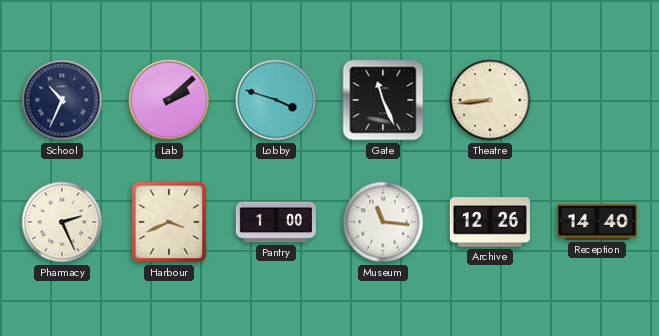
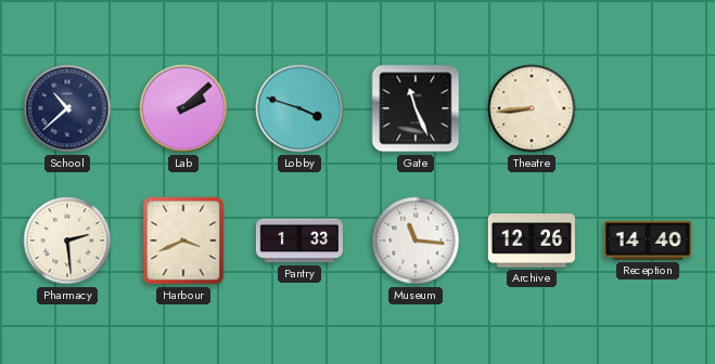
School: 10:34 -> 10:38 (67, 108)
Pharmacy: 2:26 -> 2:29 (67, 240)
Pantry: 1:00 -> 1:33 (299, 240)
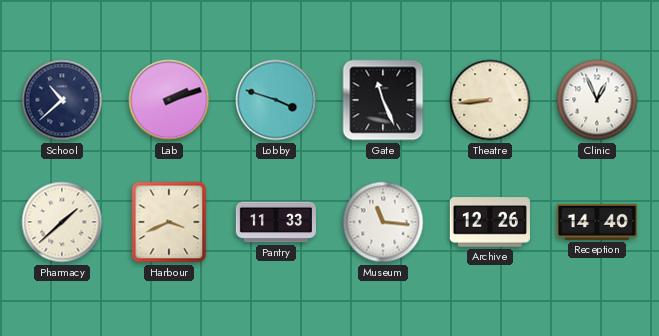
Lab: 2:08 -> 2:12 (169, 100)
Clinic: none -> 12:56 (597, 100)
Pharmacy: 2:29 -> 1:38 (62, 222)
Pantry: 1:33 -> 11:33 (276, 222)
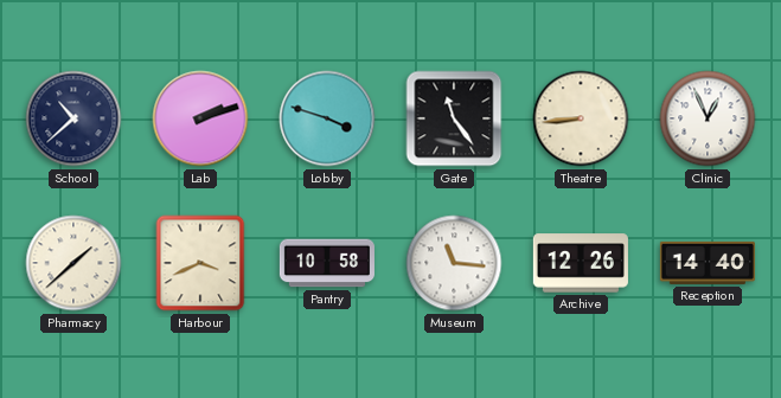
Gate: 11:26 -> 11:24 (454, 118)
Pantry: 11:33 -> 10:58 (327, 263)
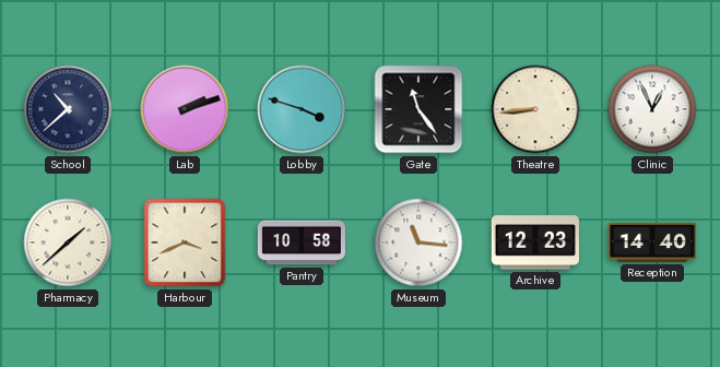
Archive: 12:26 -> 12:23 (535, 242)
